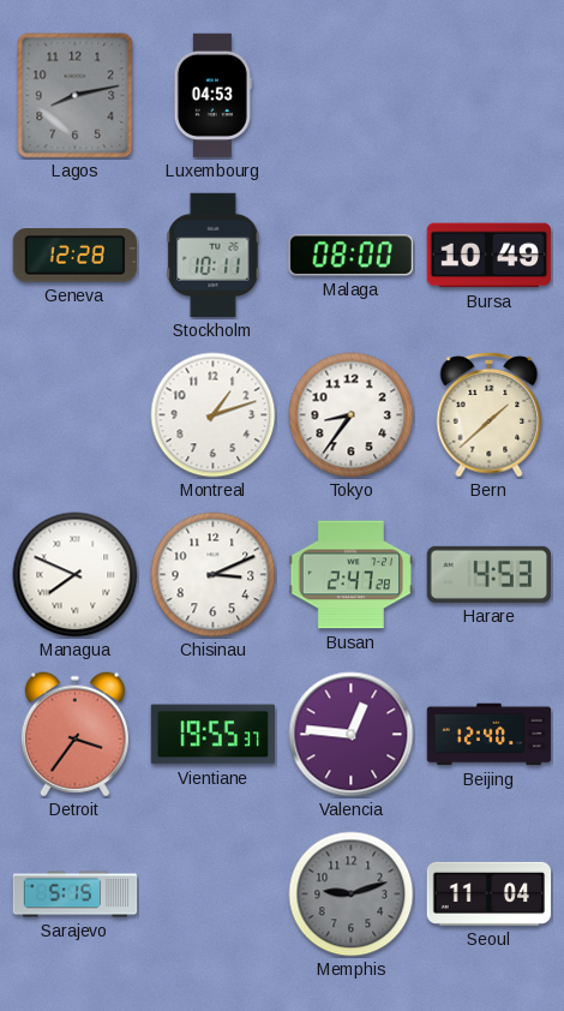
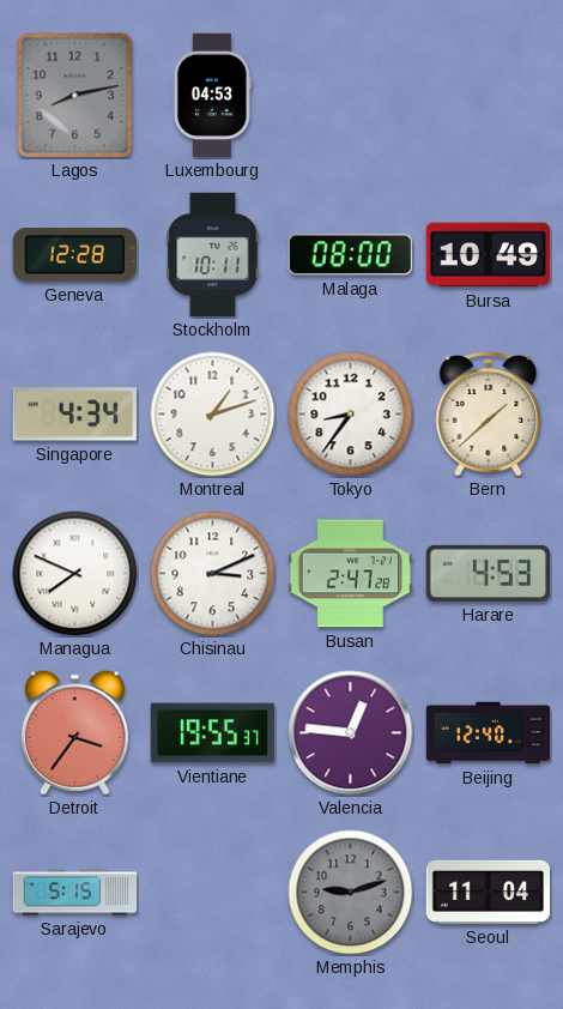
Singapore: none -> 4:34 (74, 415)
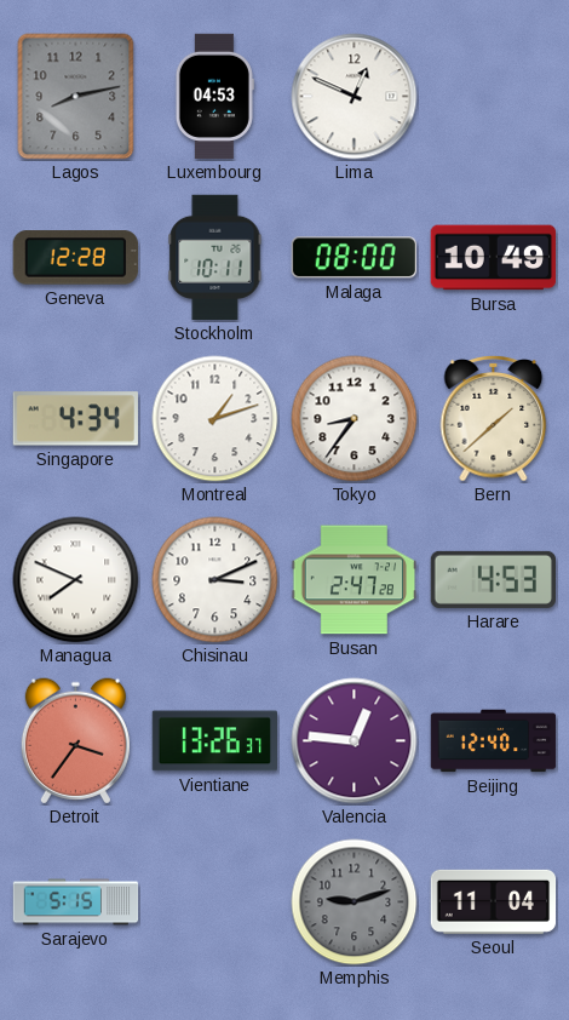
Lima: none -> 12:49 (355, 97)
Vientiane: 19:55 -> 13:26 (214, 741)
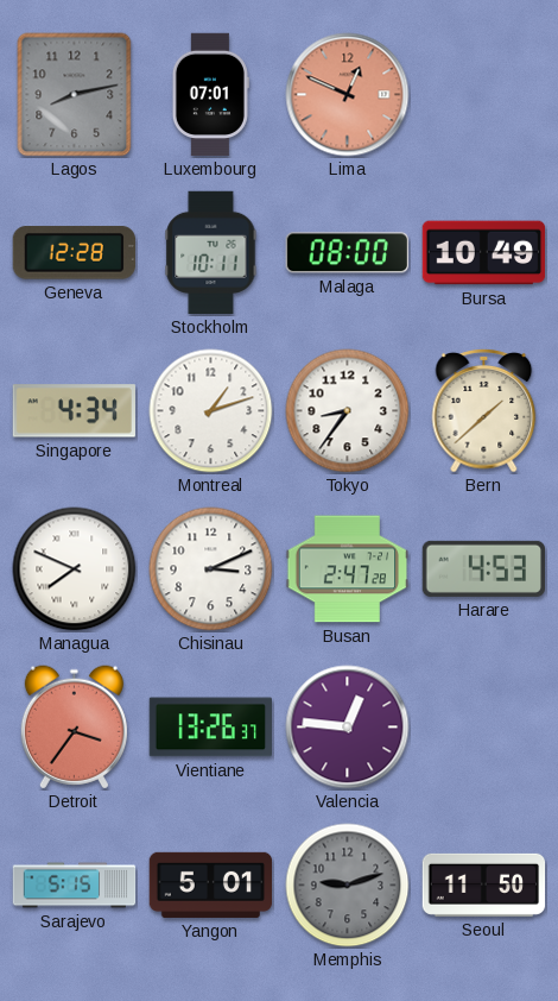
Luxembourg: 04:53 -> 07:01 (210, 95)
Lima dial: white -> salmon (348, 95)
Beijing: 12:40 -> none (494, 741)
Yangon: none -> 5:01 (211, 884)
Seoul: 11:04 -> 11:50 (484, 884)
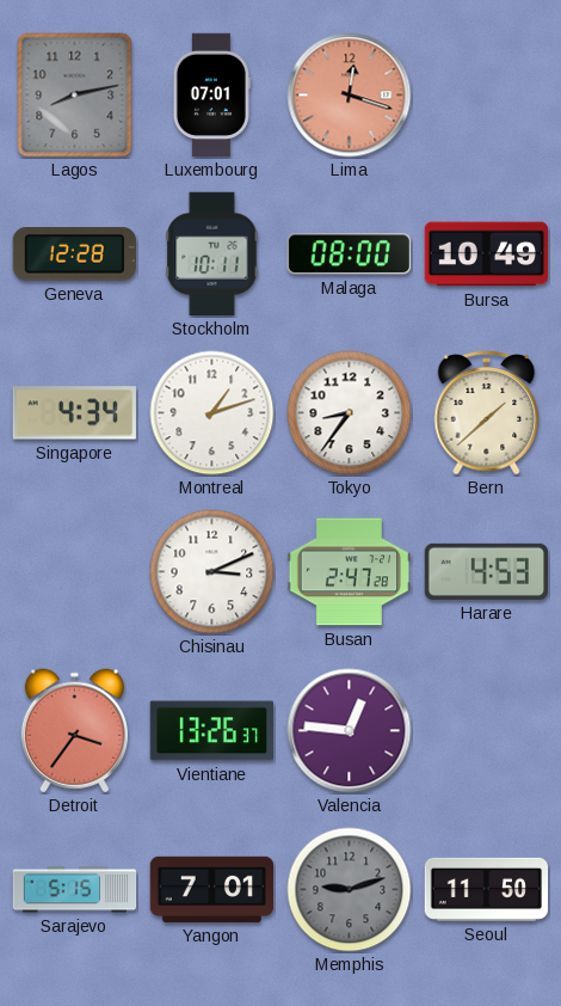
Lima: 12:49 -> 12:18 (350, 96)
Managua: 7:49 -> none (75, 569)
Yangon: 5:01 -> 7:01 (212, 889)
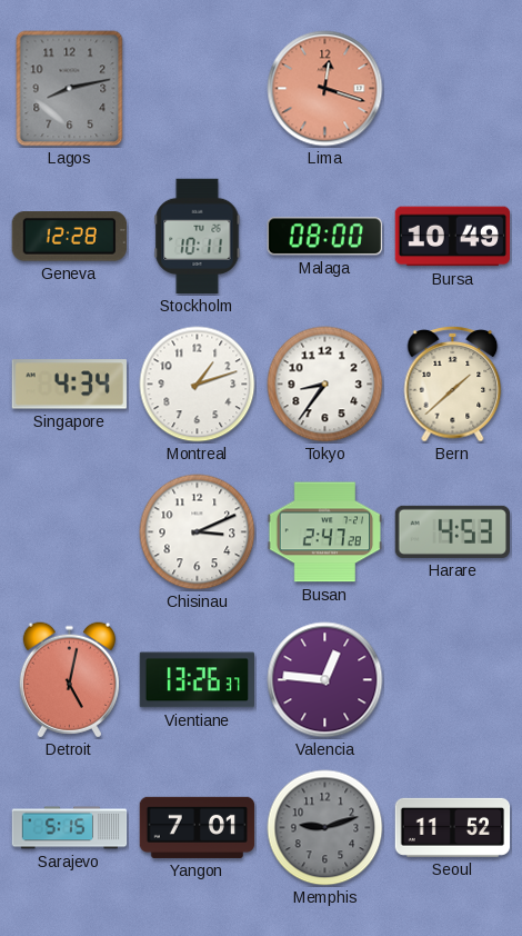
Luxembourg: 07:01 -> none (211, 96)
Detroit: 3:36 -> 5:02 (69, 680)
Seoul: 11:50 -> 11:52 (453, 827)
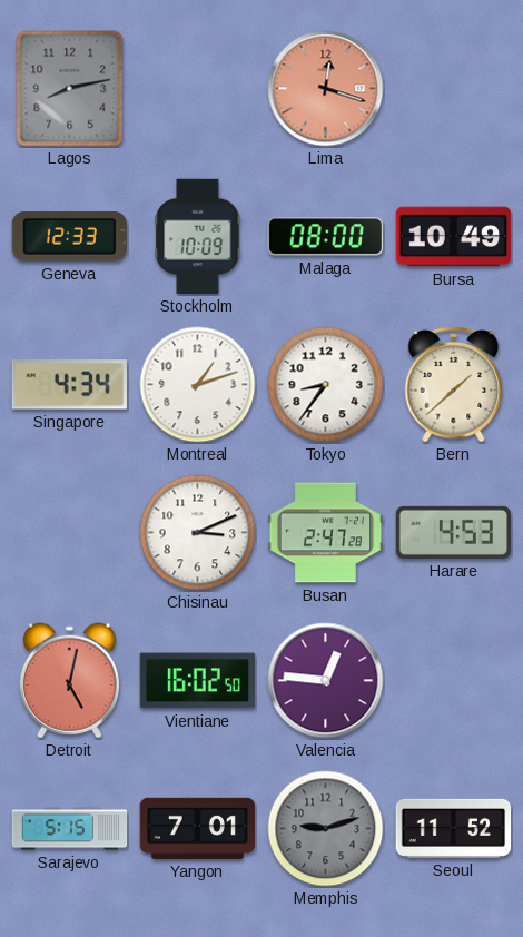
Geneva: 12:28 -> 12:33 (69, 237)
Stockholm: 10:11 -> 10:09 (198, 237)
Vientiane: 13:26 -> 16:02 (197, 681)
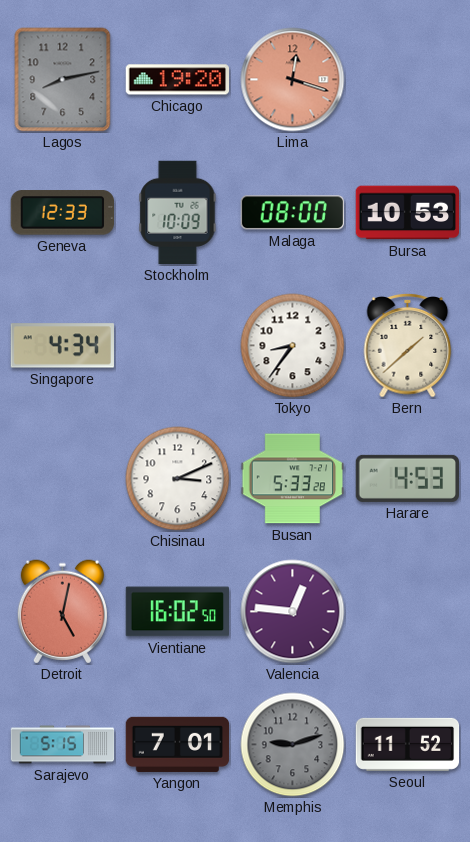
Chicago: none -> 19:20 (178, 80)
Bursa: 10:49 -> 10:53 (408, 213)
Montreal: 1:12 -> none (198, 385)
Busan: 2:47 -> 5:33 (293, 479)
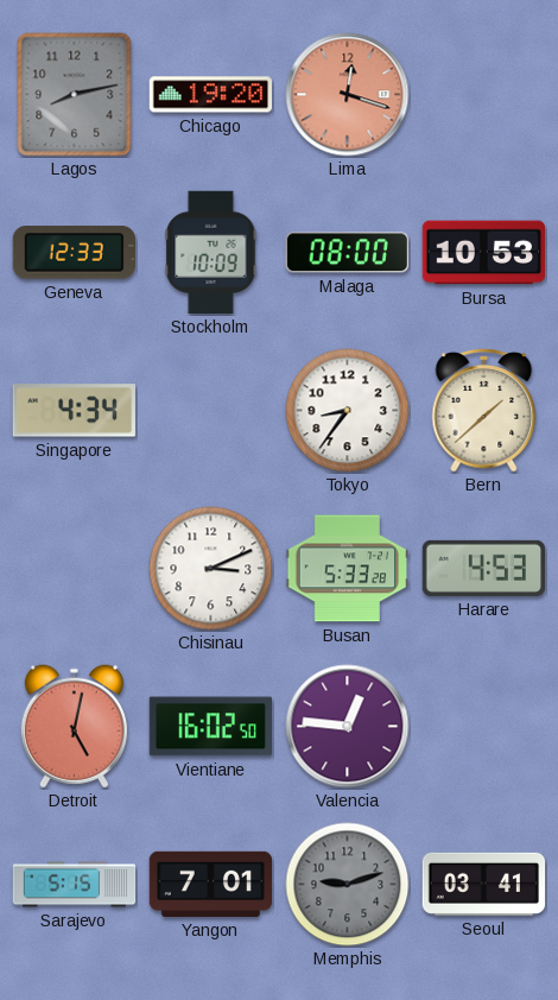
Seoul: 11:52 -> 03:41 (484, 884)
